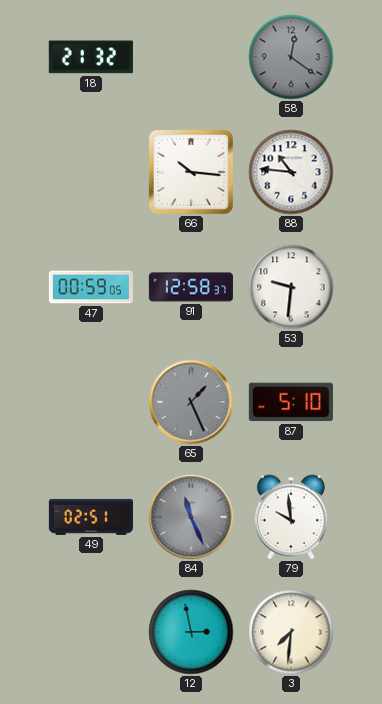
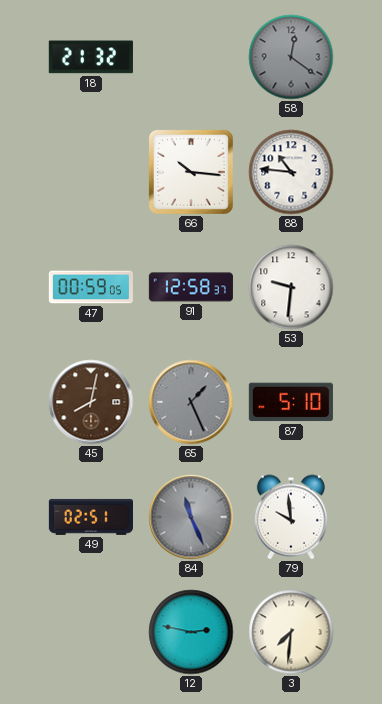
45: none -> 8:02 (91, 402)
12: 2:58 -> 2:47 (191, 632)
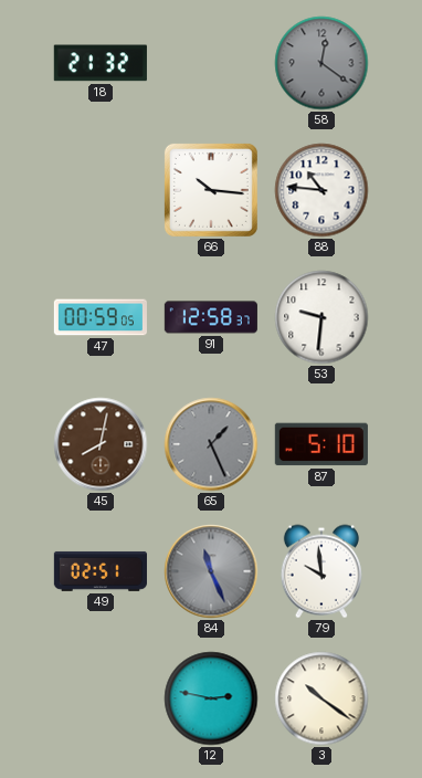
3: 7:31 -> 10:21 (321, 698)
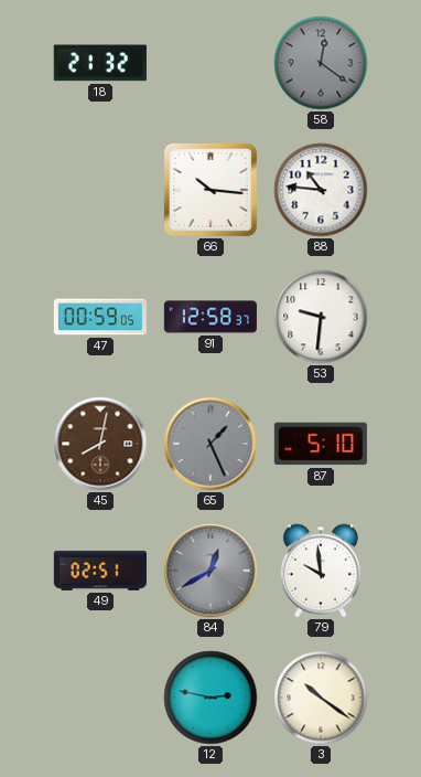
84: 11:26 -> 12:40 (210, 571)
